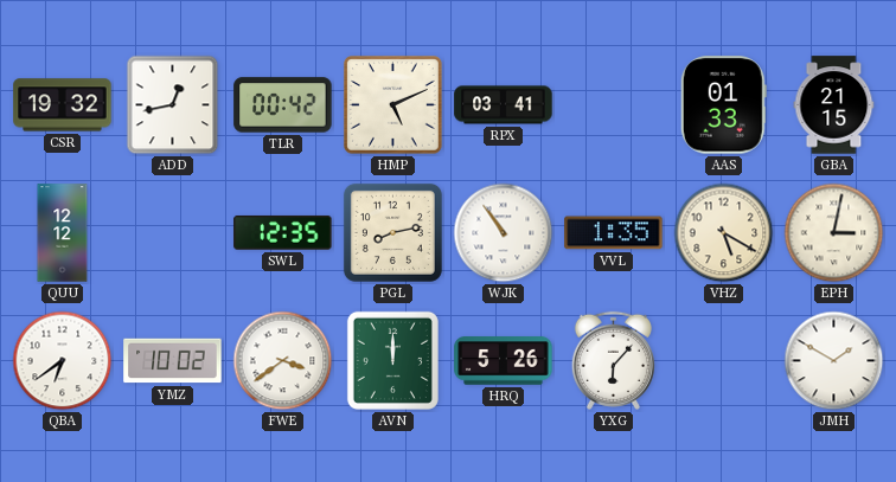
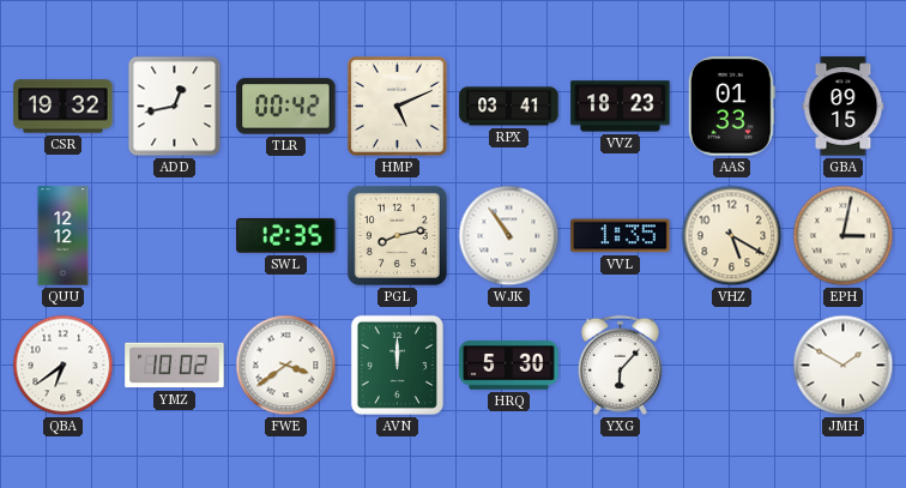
VVZ: none -> 18:23 (621, 107)
GBA: 21:15 -> 09:15 (844, 107)
HRQ: 5:26 -> 5:30 (509, 366)
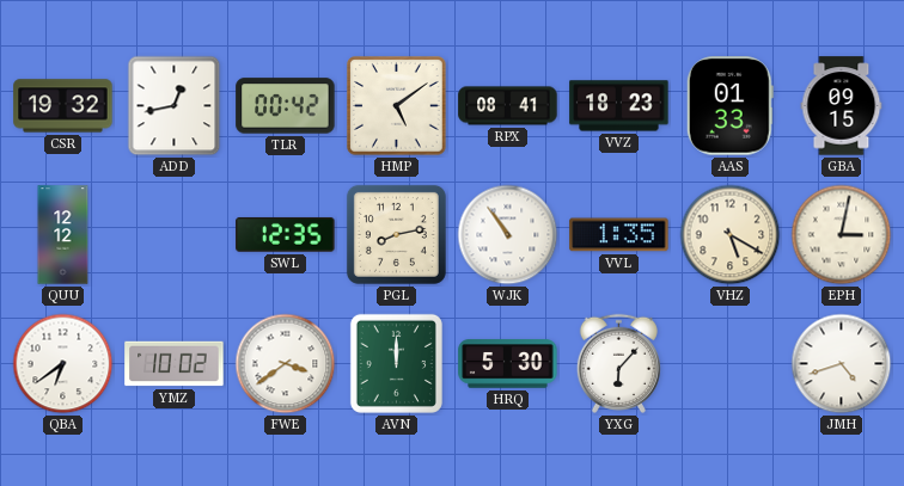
HMP: 5:11 -> 5:09 (397, 106)
RPX: 03:41 -> 08:41 (508, 106)
JMH: 1:50 -> 4:42 (842, 364)
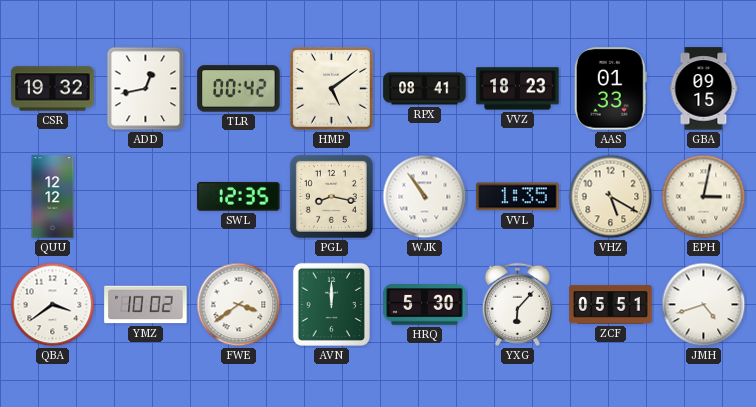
PGL: 8:13 -> 8:17 (331, 196)
QBA: 6:39 -> 3:39 (53, 305)
ZCF: none -> 05:51 (611, 305)
